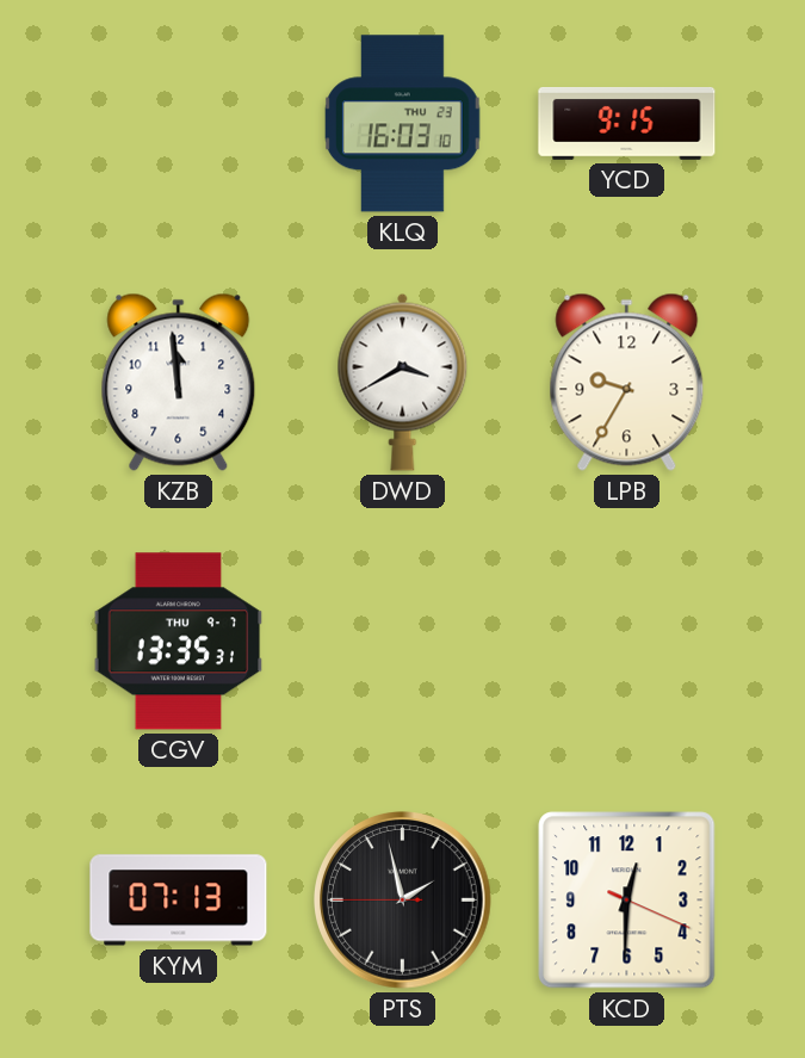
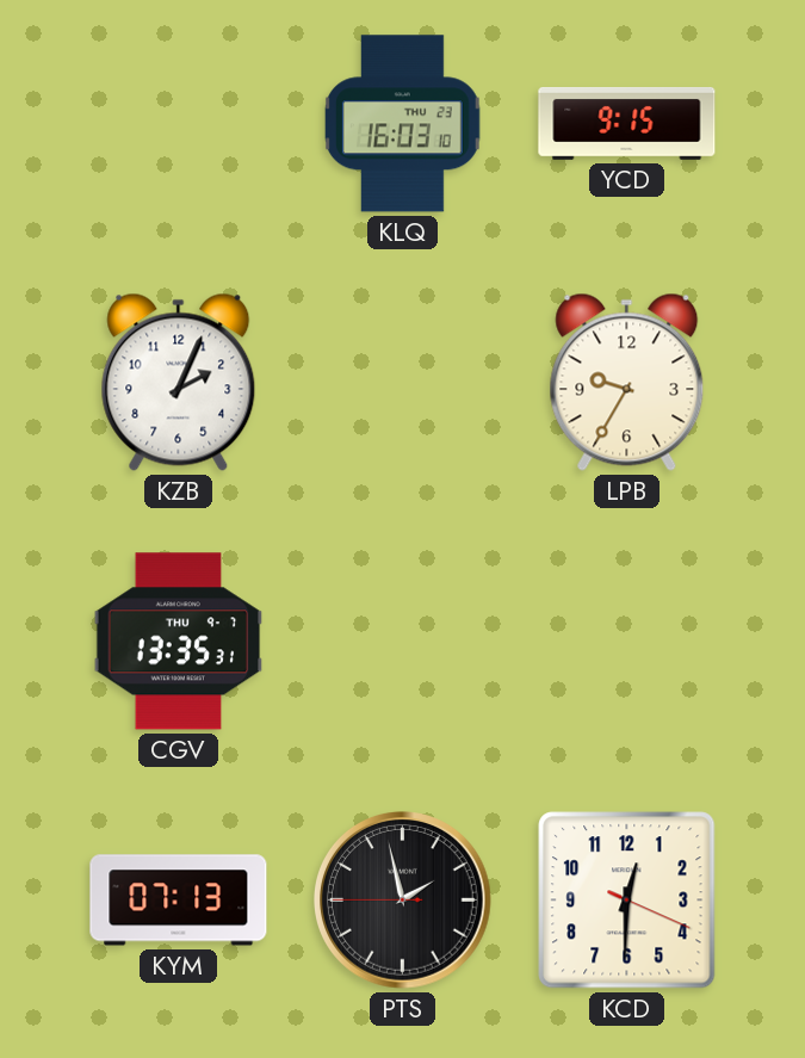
KZB: 11:59 -> 2:04 (179, 382)
DWD: 3:40 -> none (403, 382)
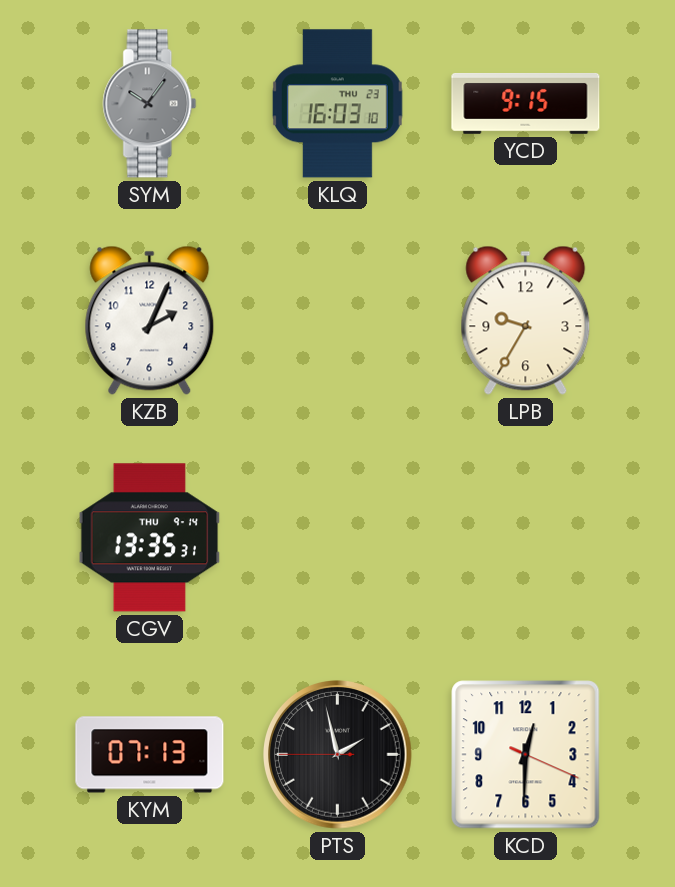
SYM: none -> 10:06 (150, 104)
CGV date: THU 9-7 -> THU 9-14 (150, 538)
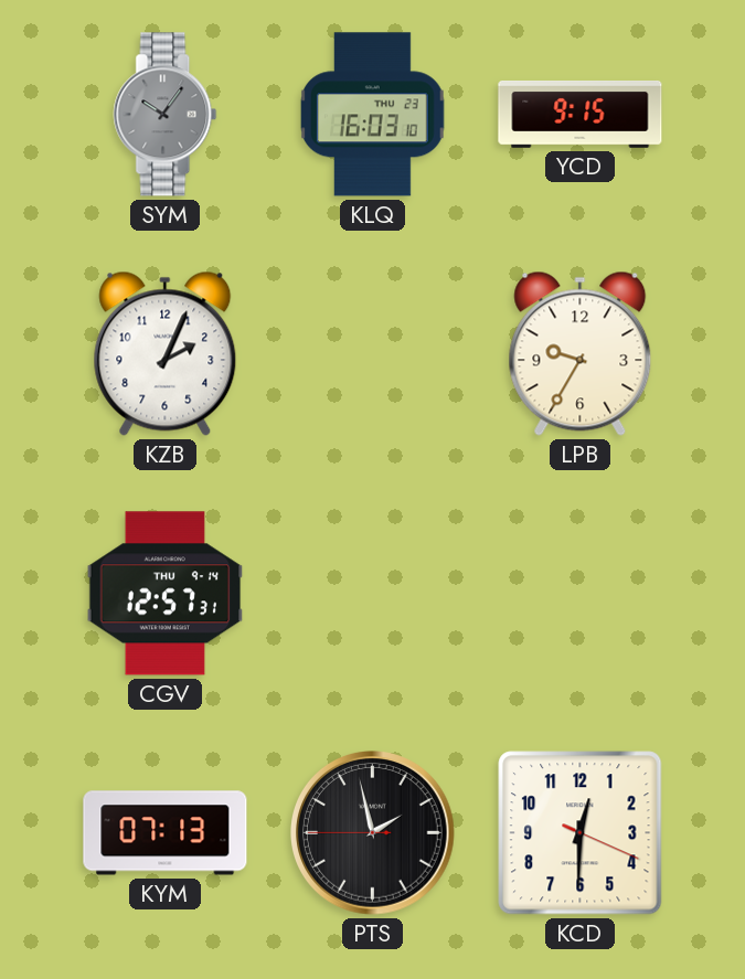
CGV: 13:35 -> 12:57 (166, 594)
